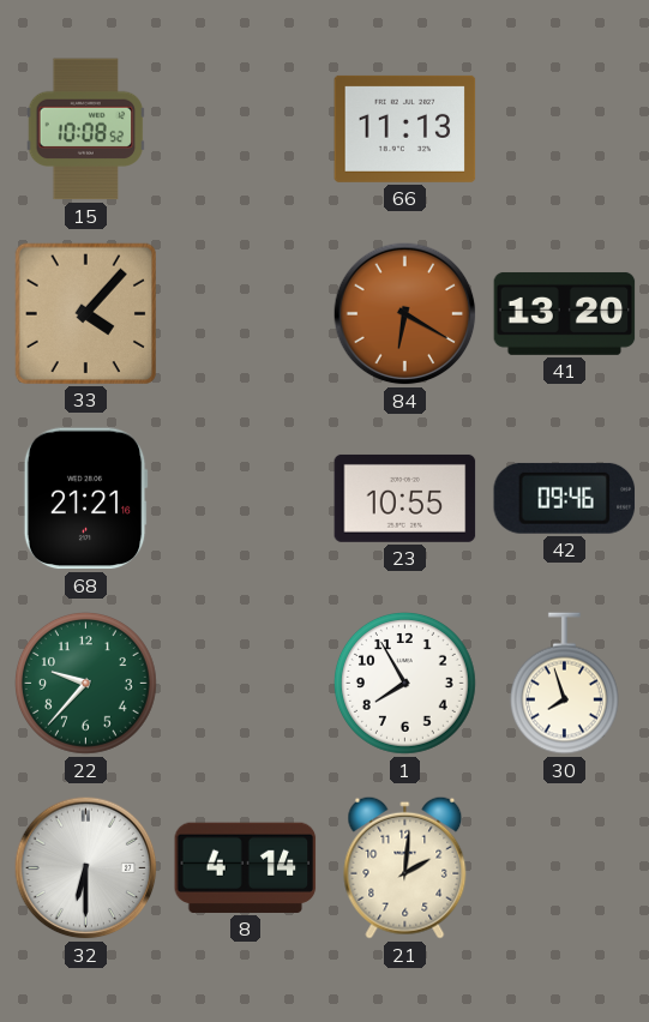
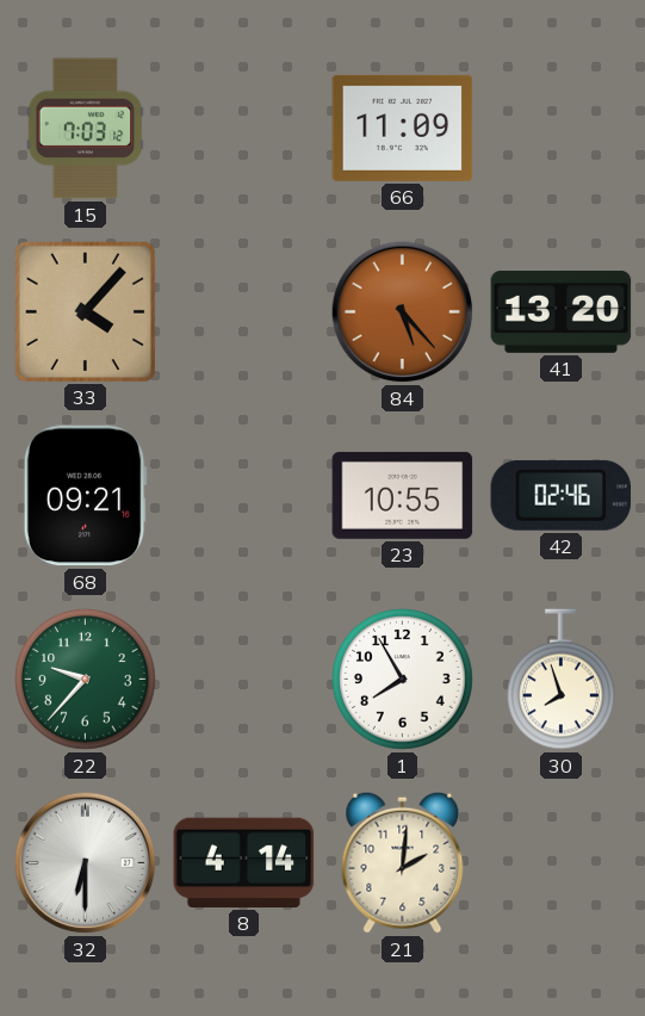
15: 10:08 -> 7:03 (86, 129)
66: 11:13 -> 11:09 (403, 128)
84: 6:20 -> 5:23 (403, 312)
68: 21:21 -> 09:21 (85, 496)
42: 09:46 -> 02:46 (562, 495)
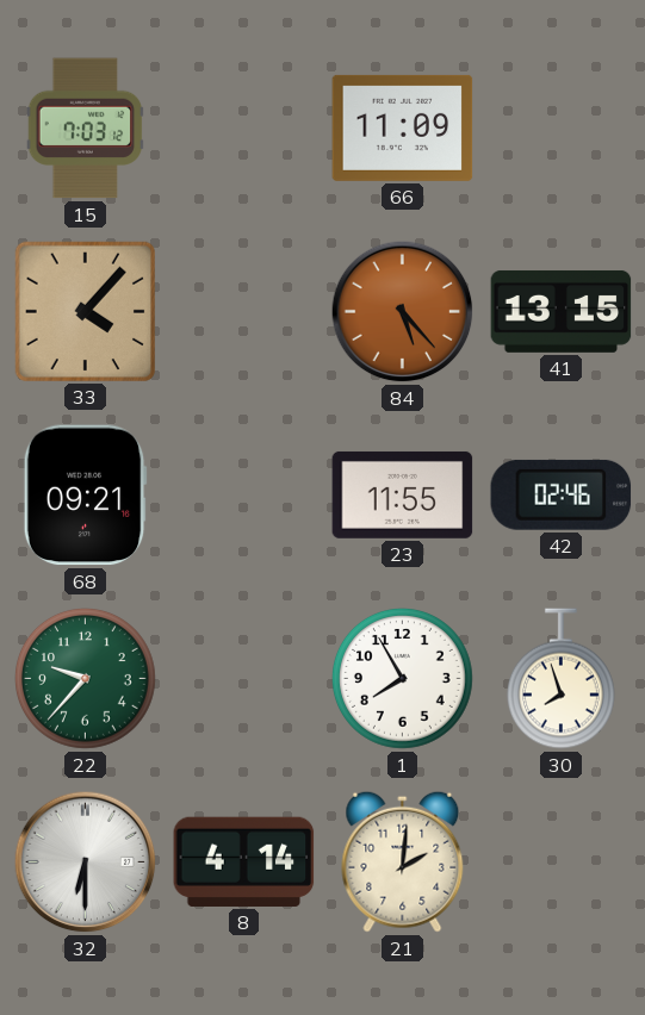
41: 13:20 -> 13:15 (562, 311)
23: 10:55 -> 11:55 (403, 494)
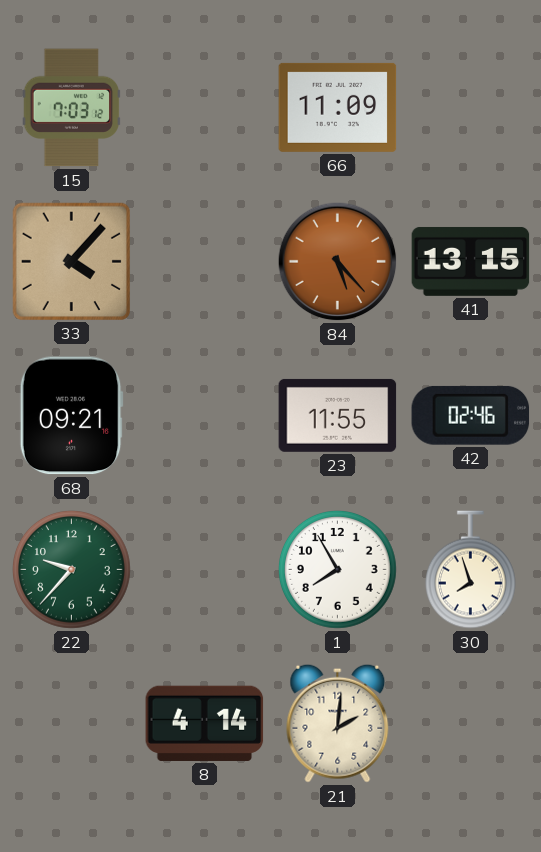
32: 6:30 -> none (86, 863)
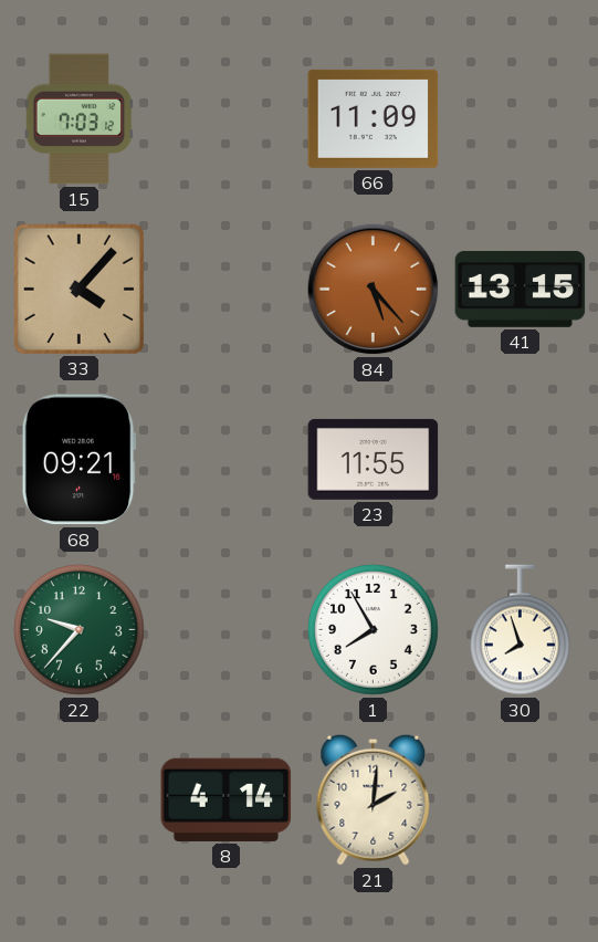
42: 02:46 -> none (471, 415)
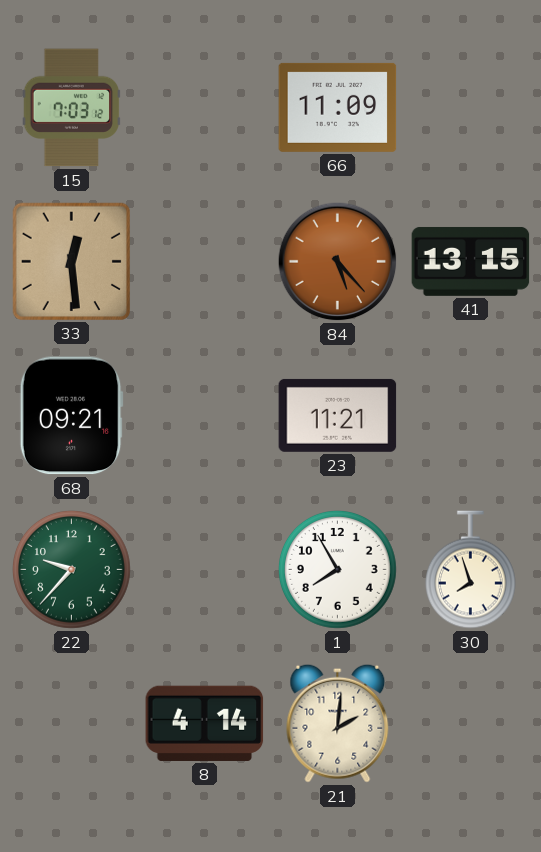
33: 4:07 -> 12:29 (71, 261)
23: 11:55 -> 11:21 (338, 415)
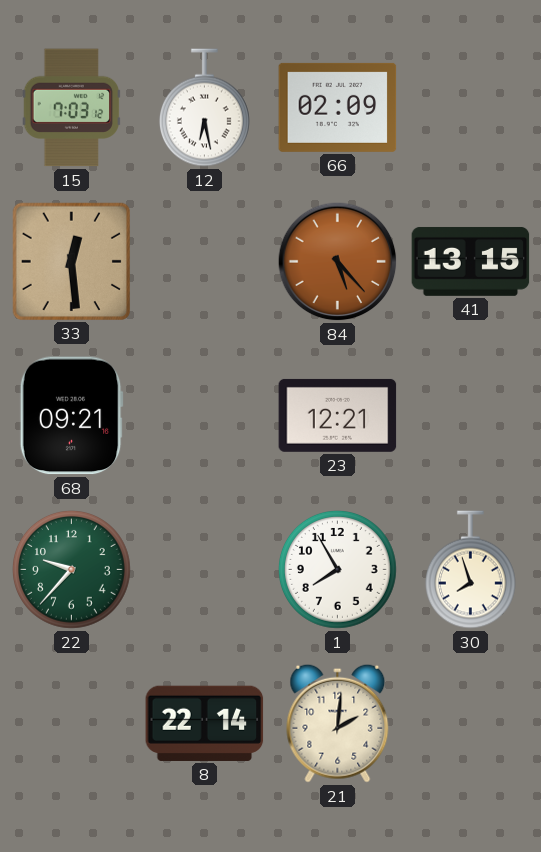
12: none -> 6:28 (204, 108)
66: 11:09 -> 02:09 (338, 107)
23: 11:21 -> 12:21 (338, 415)
8: 4:14 -> 22:14 (205, 723)
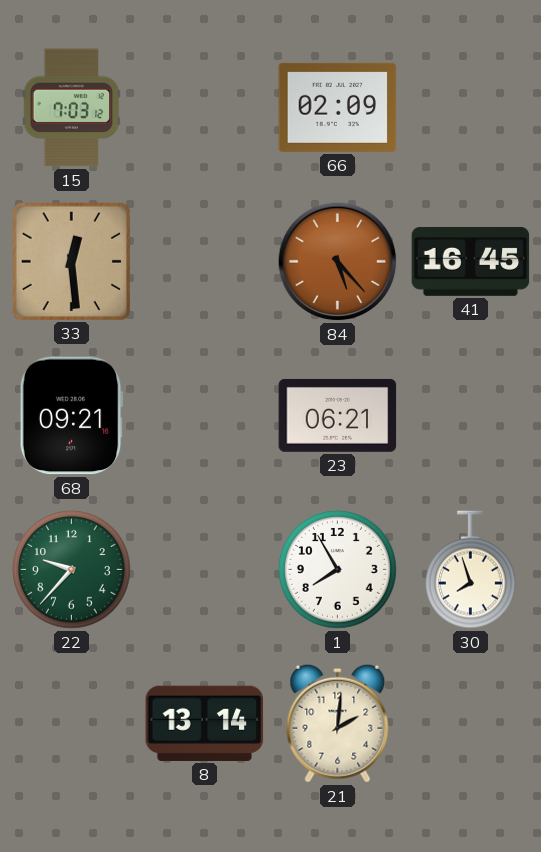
12: 6:28 -> none (204, 108)
41: 13:15 -> 16:45 (471, 261)
23: 12:21 -> 06:21 (338, 415)
8: 22:14 -> 13:14 (205, 723)
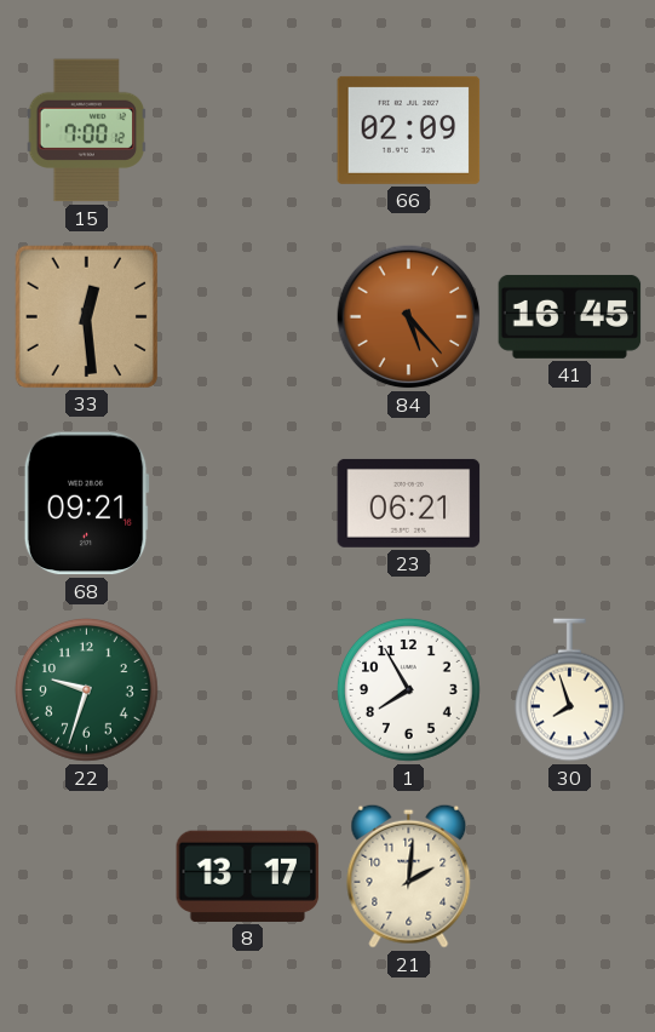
15: 7:03 -> 7:00 (87, 131)
22: 9:37 -> 9:33 (87, 690)
8: 13:14 -> 13:17 (248, 876)
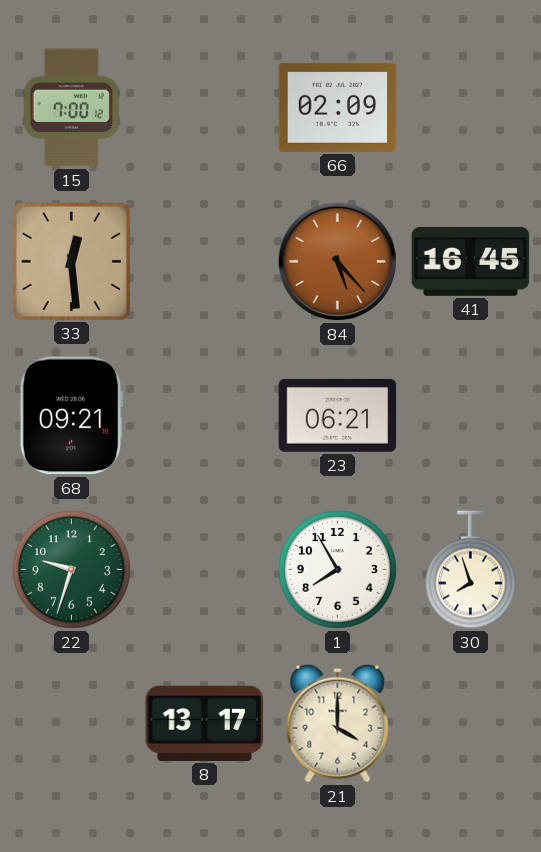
21: 2:01 -> 4:00 (338, 723)
